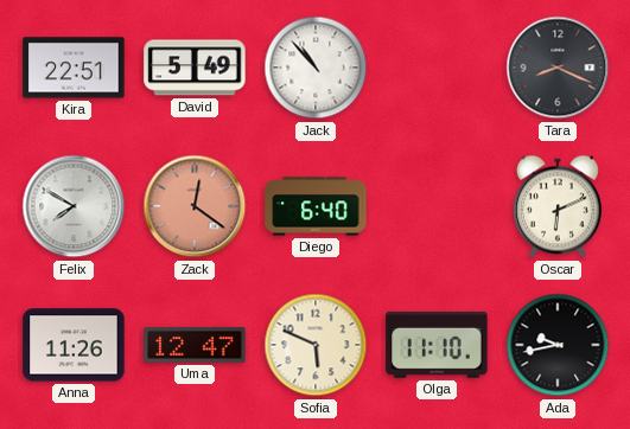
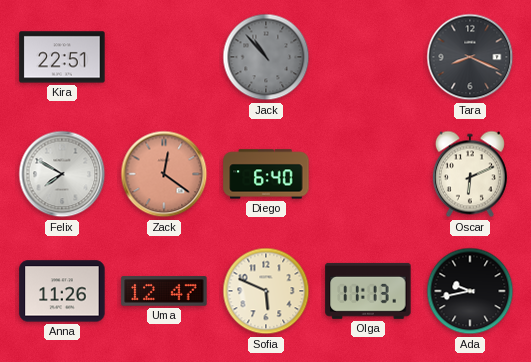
David: 5:49 -> none (195, 68)
Jack dial: white -> grey (266, 57)
Olga: 11:10 -> 11:13 (368, 291)
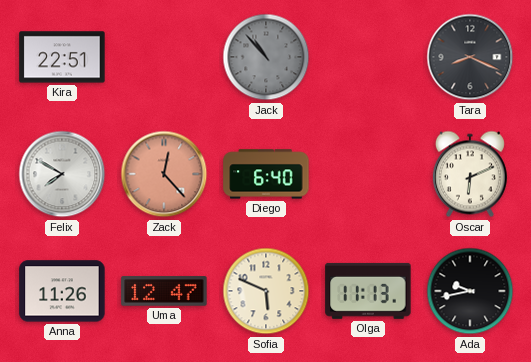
Zack: 12:21 -> 12:23 (164, 174)
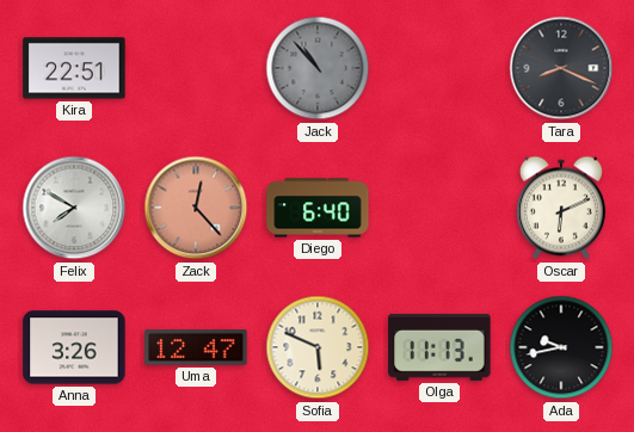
Anna: 11:26 -> 3:26 (74, 347)
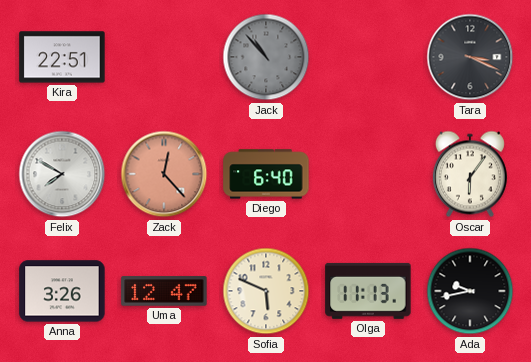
Tara: 8:19 -> 3:19 (470, 57)
Oscar: 6:11 -> 6:06 (470, 174)
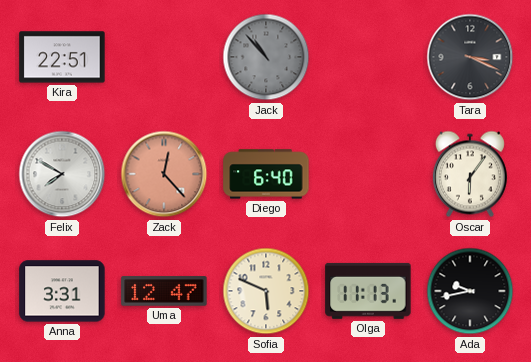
Anna: 3:26 -> 3:31 (62, 291)
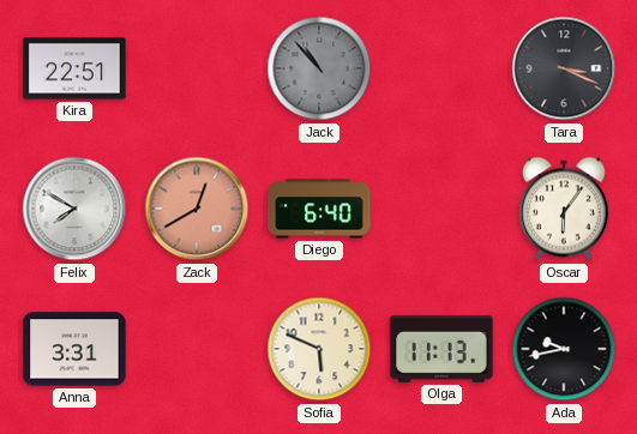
Zack: 12:23 -> 12:40 (197, 209)
Uma: 12:47 -> none (164, 291)
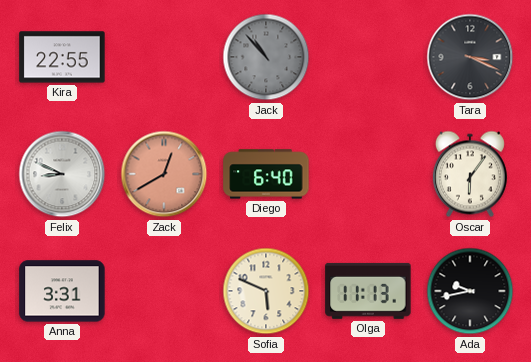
Kira: 22:51 -> 22:55 (62, 57)
Felix: 7:50 -> 8:49 (62, 174)
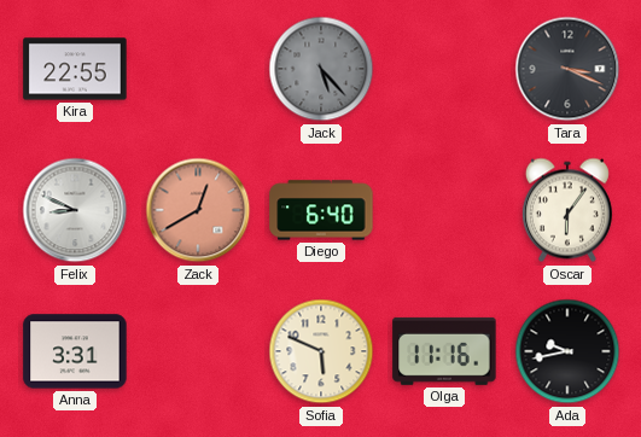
Jack: 10:53 -> 5:23 (321, 69)
Olga: 11:13 -> 11:16 (444, 351)
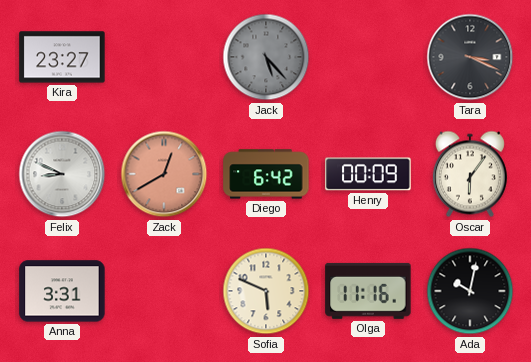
Kira: 22:55 -> 23:27 (62, 57)
Diego: 6:40 -> 6:42 (266, 174)
Henry: none -> 00:09 (368, 174)
Ada: 9:43 -> 10:02 (470, 291)
